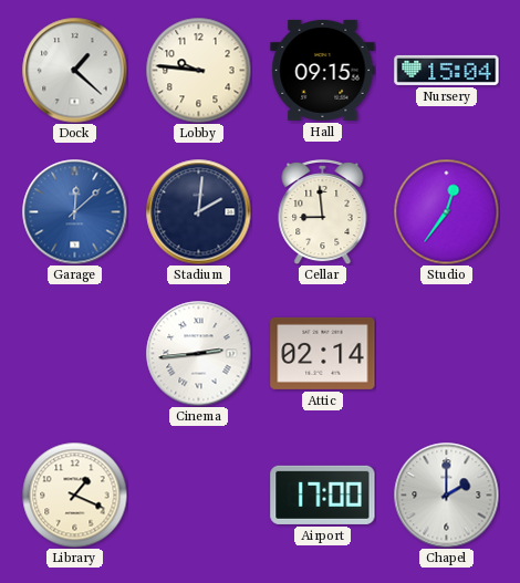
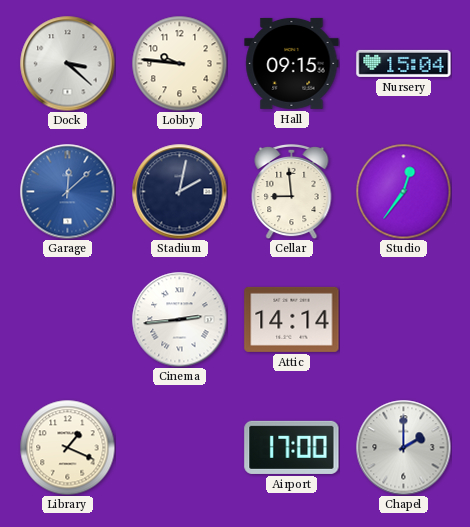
Dock: 1:22 -> 3:22 (67, 63)
Stadium: 2:01 -> 2:02 (179, 191)
Attic: 02:14 -> 14:14 (292, 319)
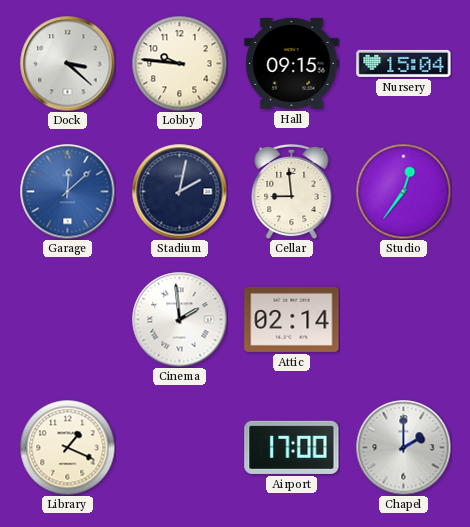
Cinema: 2:44 -> 1:59 (179, 319)
Attic: 14:14 -> 02:14 (292, 319)
